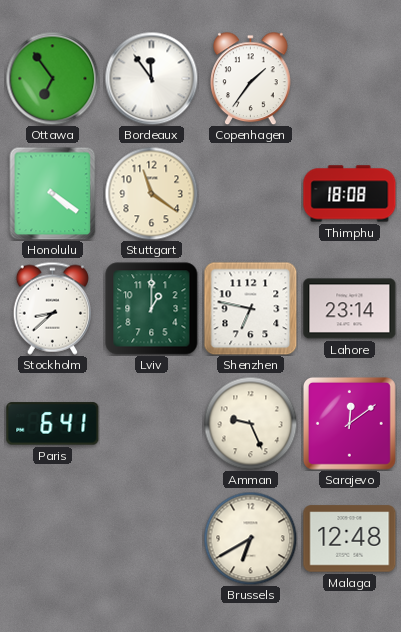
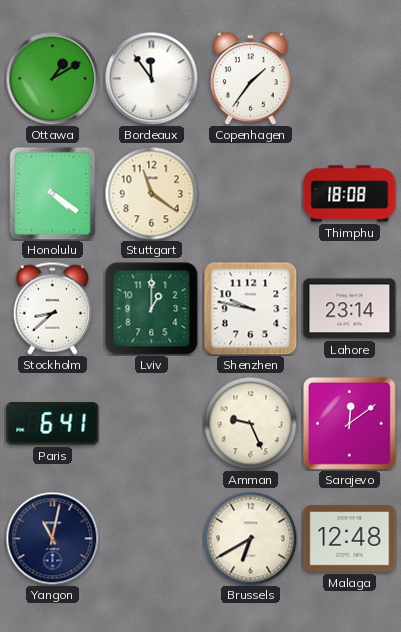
Ottawa: 6:54 -> 1:10 (52, 78)
Shenzhen: 6:47 -> 9:47 (250, 308)
Yangon: none -> 11:02 (52, 538)
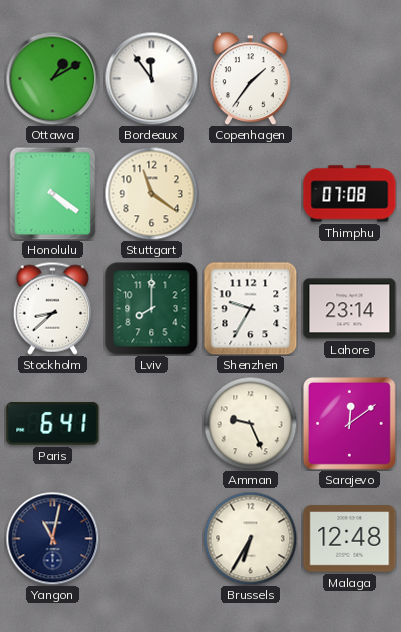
Thimphu: 18:08 -> 07:08 (350, 194)
Lviv: 1:00 -> 8:00 (152, 309)
Shenzhen: 9:47 -> 9:35 (250, 308)
Brussels: 6:40 -> 6:35 (250, 538)
